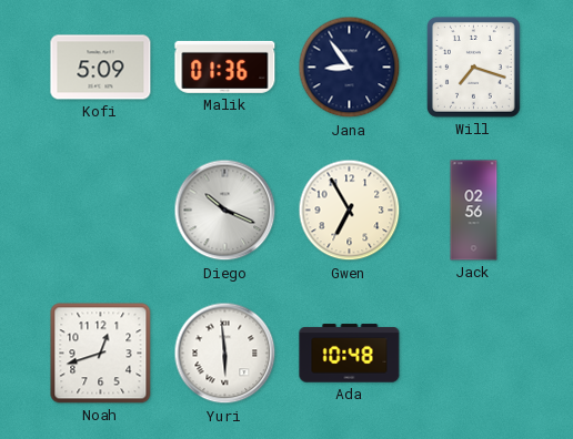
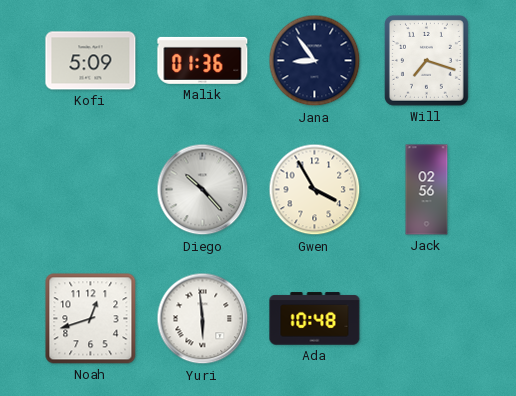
Diego: 10:19 -> 10:23 (203, 190)
Gwen: 6:55 -> 3:55 (315, 190)
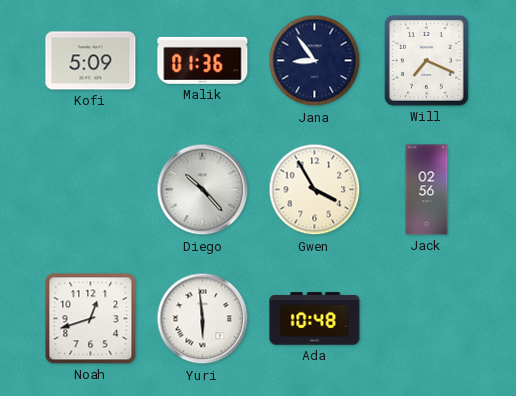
Will: 7:18 -> 7:19 (426, 61)
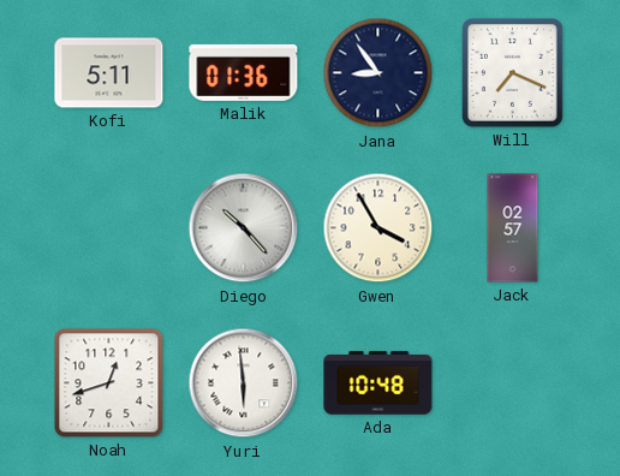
Kofi: 5:09 -> 5:11 (109, 73)
Jack: 02:56 -> 02:57 (513, 228)
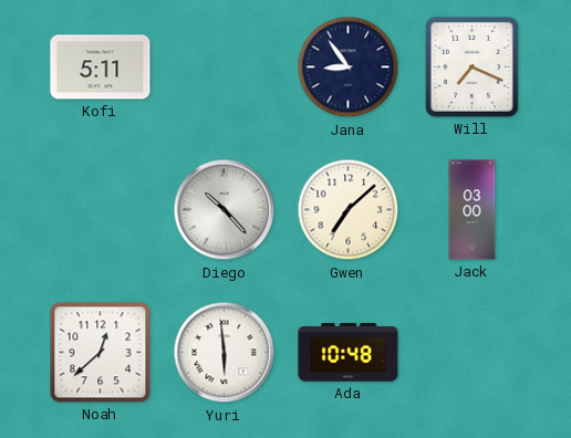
Malik: 01:36 -> none (244, 72)
Gwen: 3:55 -> 7:08 (349, 210)
Jack: 02:57 -> 03:00 (473, 210)
Noah: 12:42 -> 12:38 (101, 353)
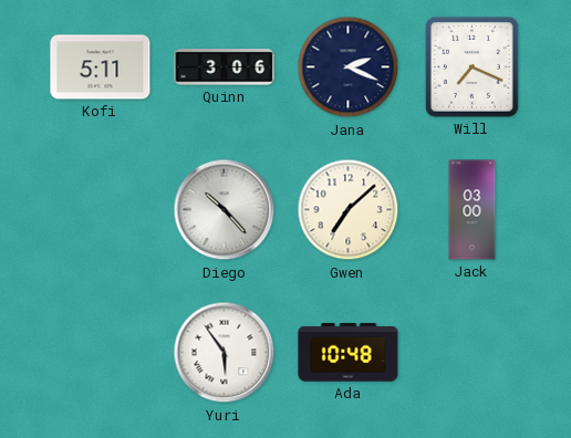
Quinn: none -> 3:06 (225, 67)
Jana: 8:54 -> 2:19 (349, 67)
Noah: 12:38 -> none (101, 353)
Yuri: 5:59 -> 5:54 (225, 353)
